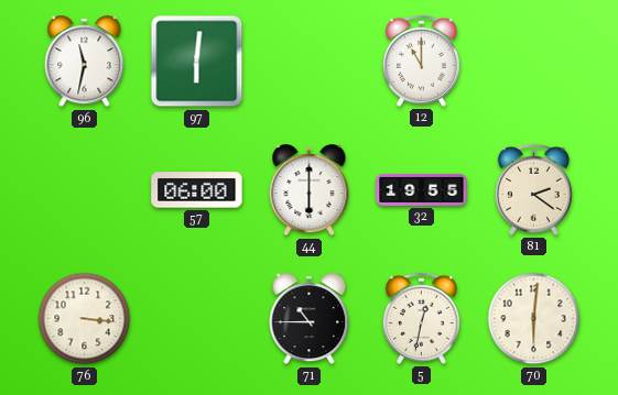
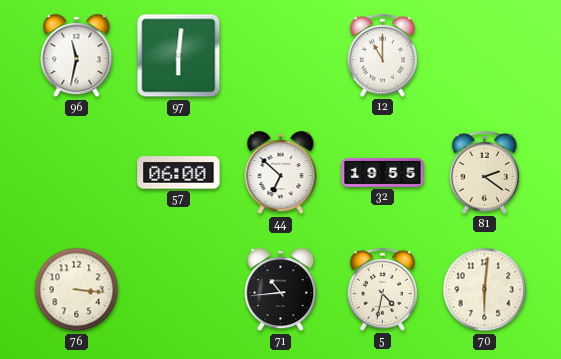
44: 6:00 -> 6:52 (281, 173)
71: 10:45 -> 10:44 (281, 290)
5: 12:32 -> 4:32 (382, 289)
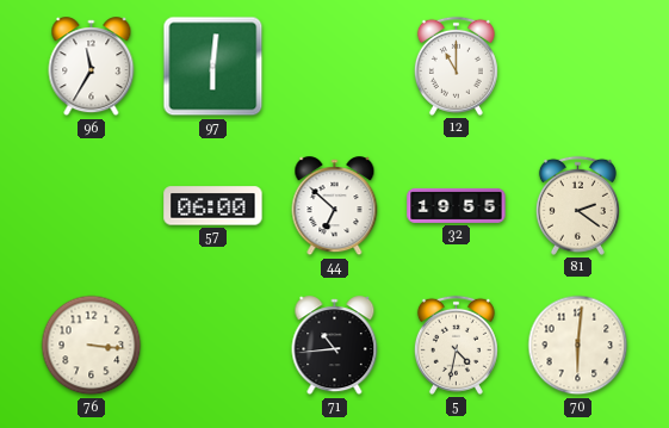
96: 11:32 -> 11:35 (92, 67)
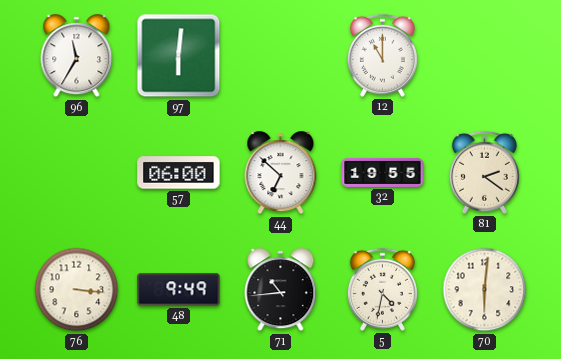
48: none -> 9:49 (179, 290)
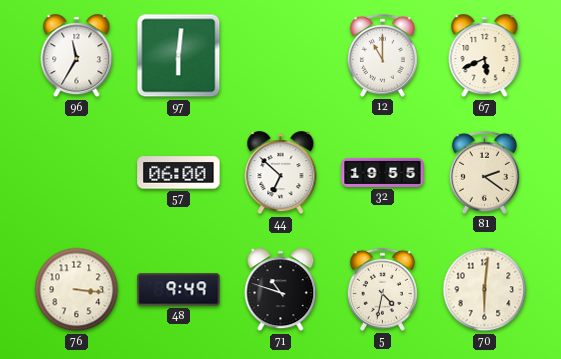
67: none -> 5:41 (485, 56)
71: 10:44 -> 10:48 (281, 290)
